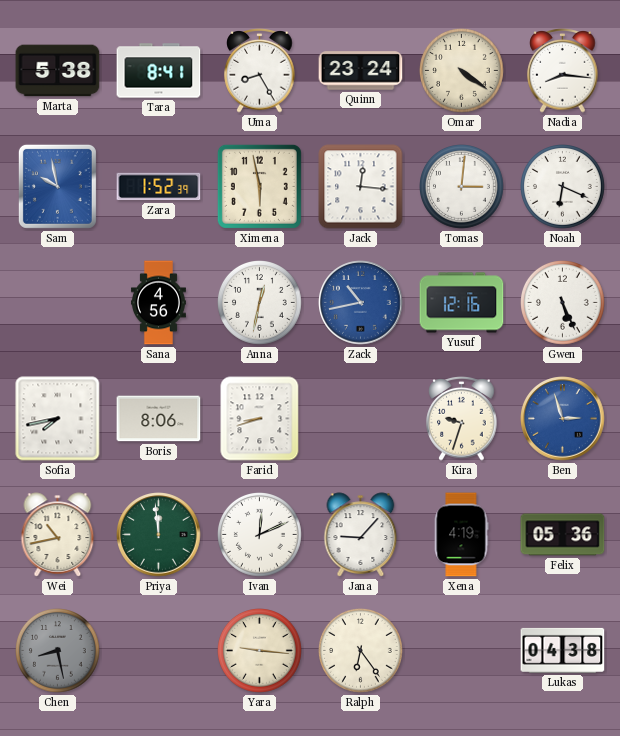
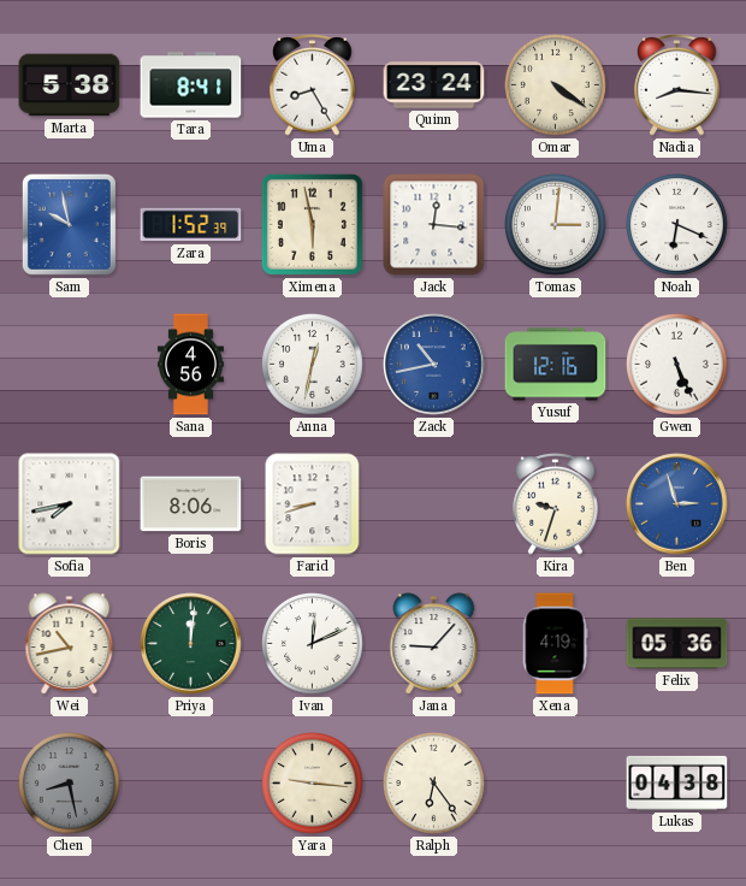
Priya: 11:59 -> 12:01 (191, 644)
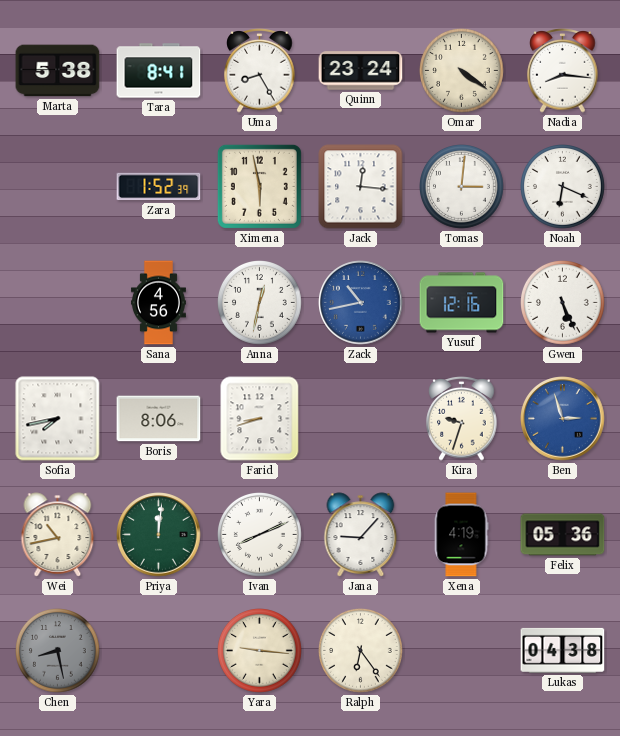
Sam: 9:58 -> none (69, 224)
Ivan: 12:11 -> 8:11 (260, 535)
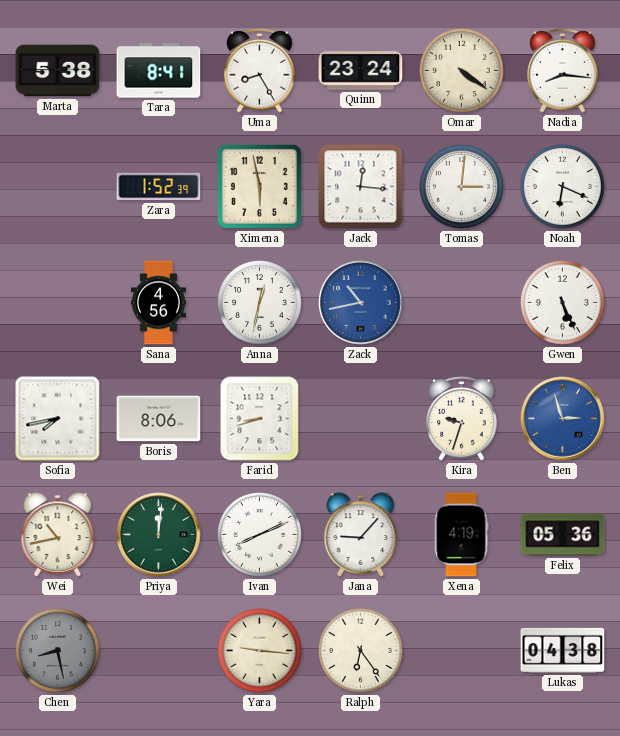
Yusuf: 12:16 -> none (462, 303)
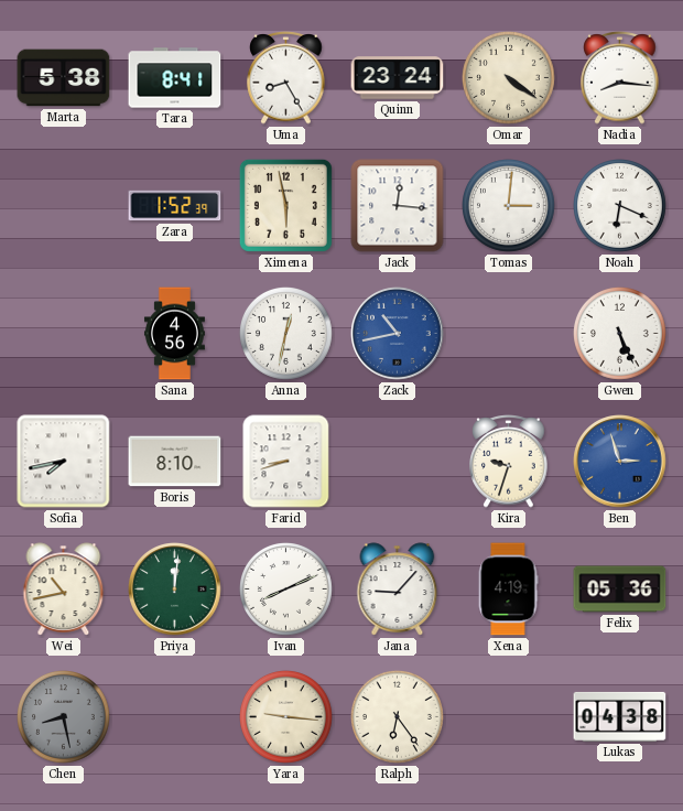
Boris: 8:06 -> 8:10 (175, 462)
